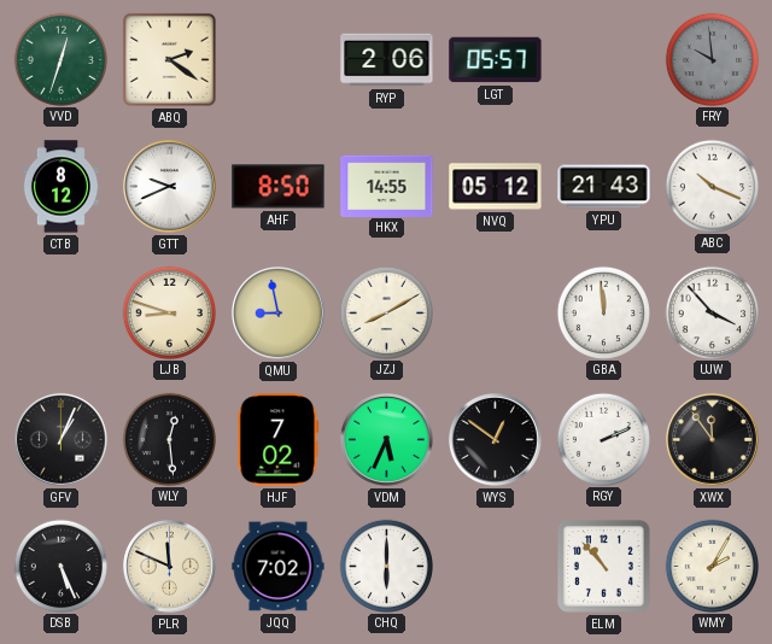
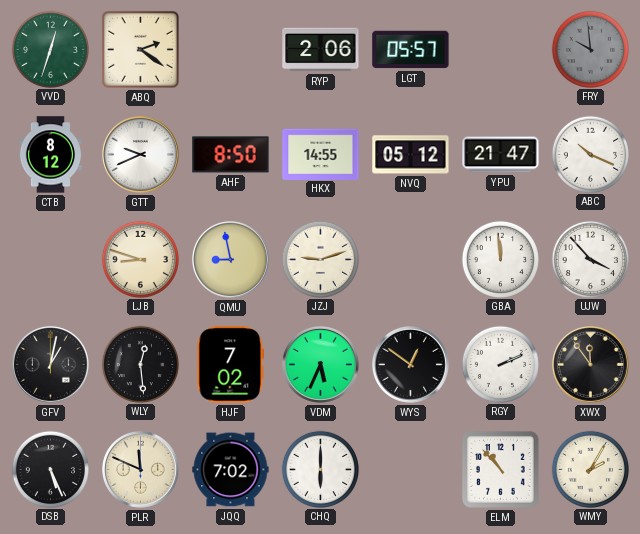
YPU: 21:43 -> 21:47 (501, 155)
JZJ: 8:10 -> 9:12 (320, 259)
GFV: 1:04 -> 1:02 (51, 365)
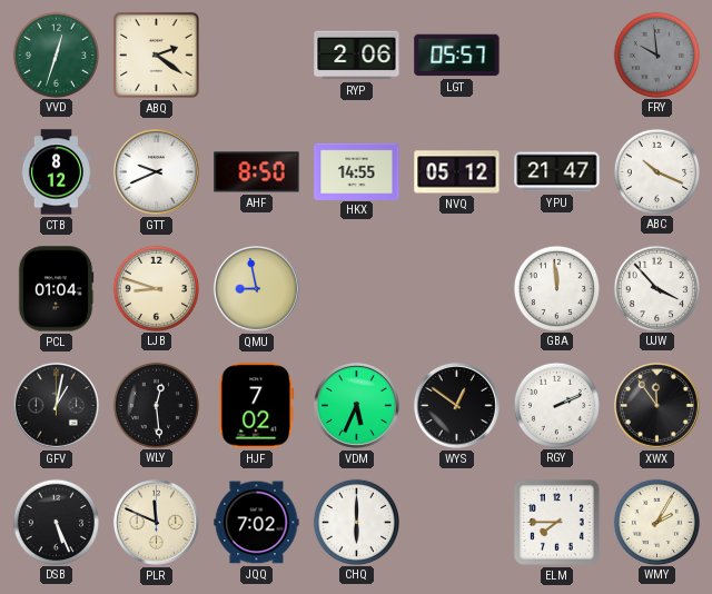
PCL: none -> 01:04 (56, 289)
JZJ: 9:12 -> none (320, 259)
ELM: 10:53 -> 7:45 (556, 522)
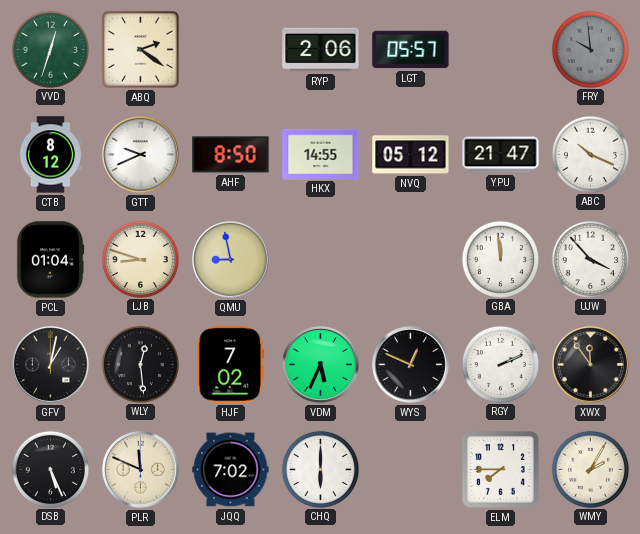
WYS: 12:51 -> 12:49 (411, 365)
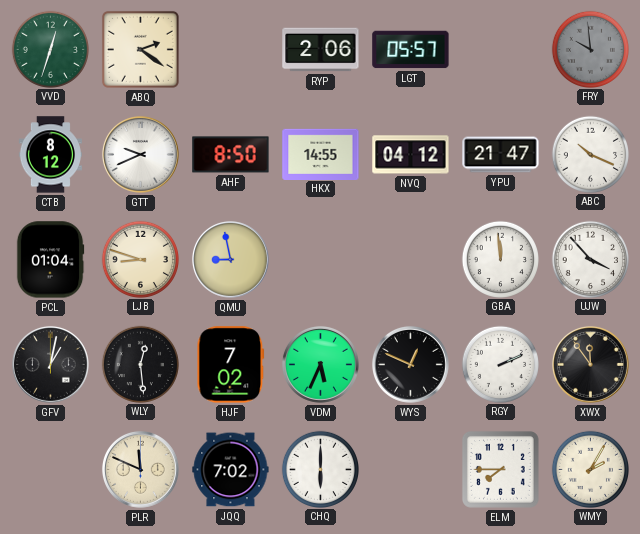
NVQ: 05:12 -> 04:12 (411, 155)
DSB: 5:26 -> none (50, 469)
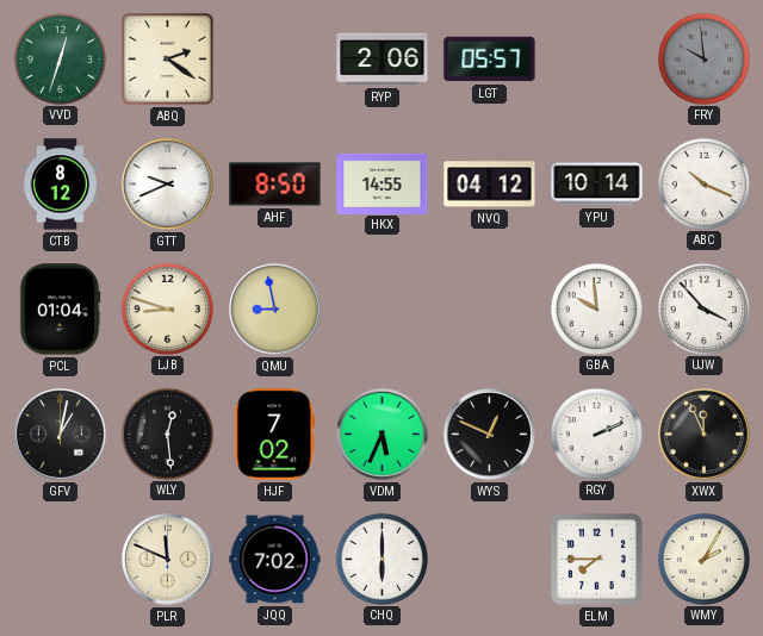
YPU: 21:47 -> 10:14 (597, 185)
GBA: 11:59 -> 9:59 (596, 308)
XWX: 11:54 -> 11:56 (705, 435)
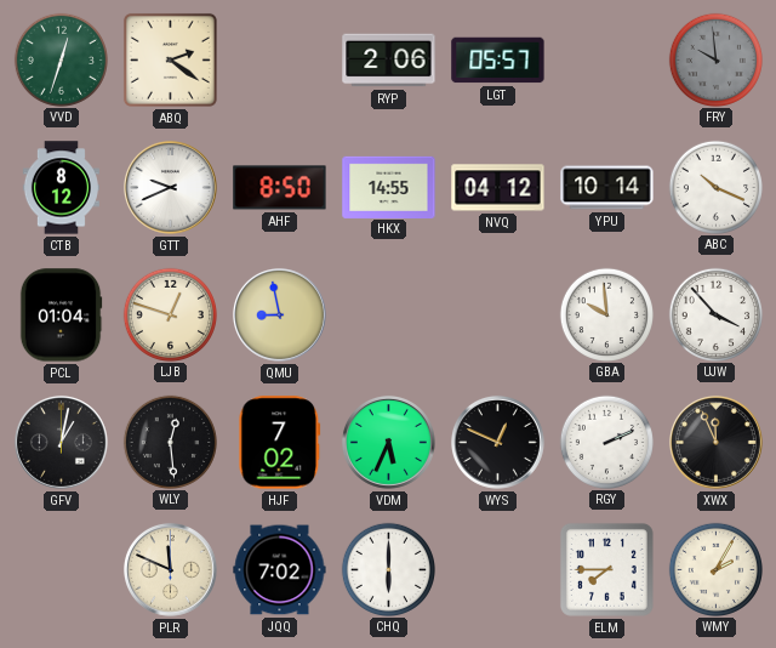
LJB: 8:48 -> 12:48 (170, 314)
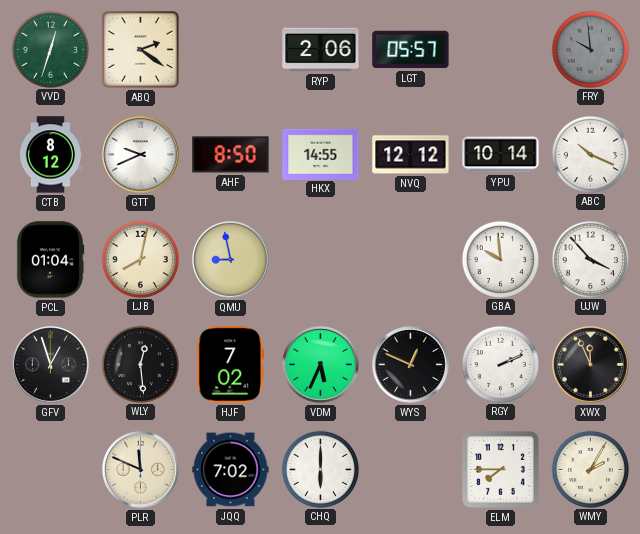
NVQ: 04:12 -> 12:12 (411, 155)
LJB: 12:48 -> 8:02 (140, 259)
GFV: 1:02 -> 12:57 (51, 365)
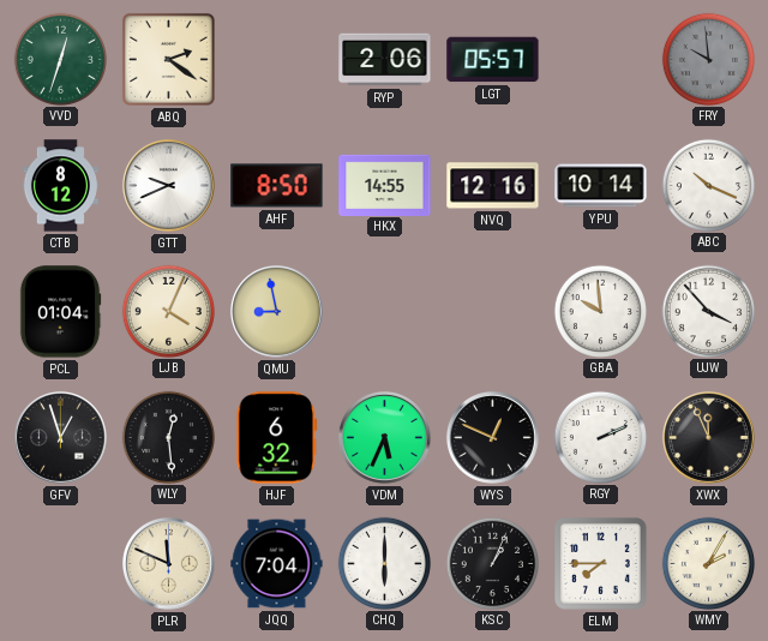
NVQ: 12:12 -> 12:16 (493, 186)
LJB: 8:02 -> 4:04 (168, 311)
HJF: 7:02 -> 6:32 (277, 438)
JQQ: 7:02 -> 7:04 (277, 564)
KSC: none -> 1:04 (492, 563)
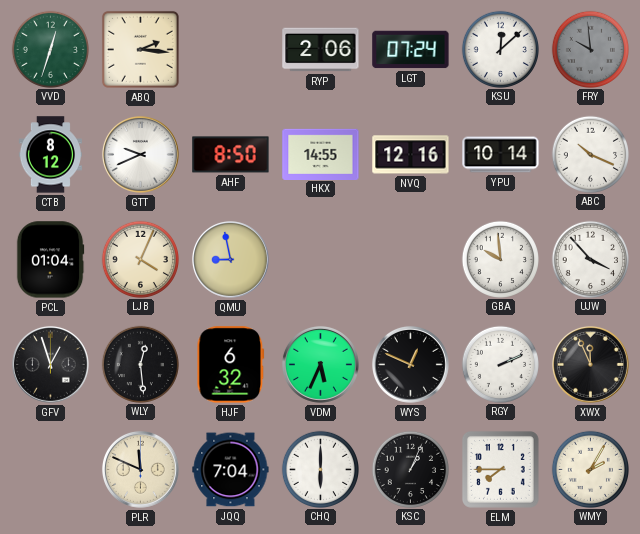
ABQ: 2:21 -> 2:16 (140, 49)
LGT: 05:57 -> 07:24 (411, 50)
KSU: none -> 12:08 (500, 49)
